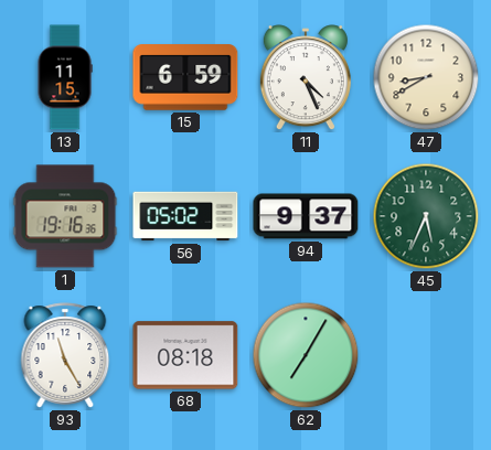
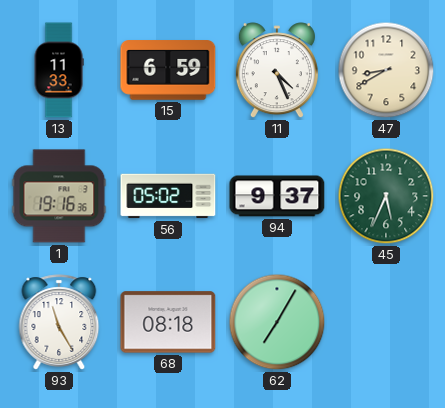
13: 11:15 -> 11:33 (59, 70)
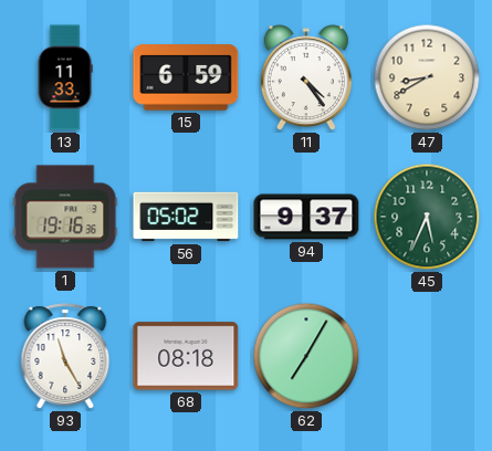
11: 4:26 -> 4:24 (306, 78)
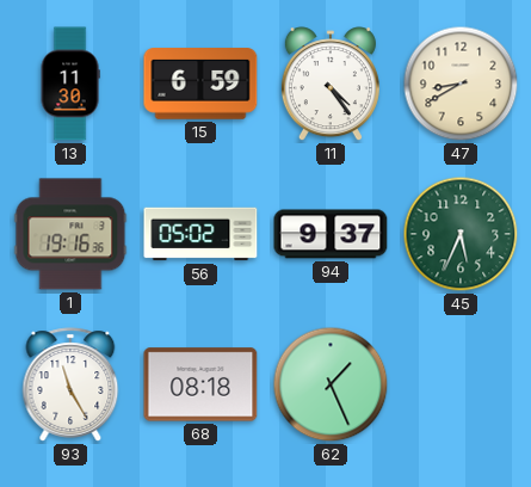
13: 11:33 -> 11:30 (70, 84)
62: 7:05 -> 1:26 (331, 384)
